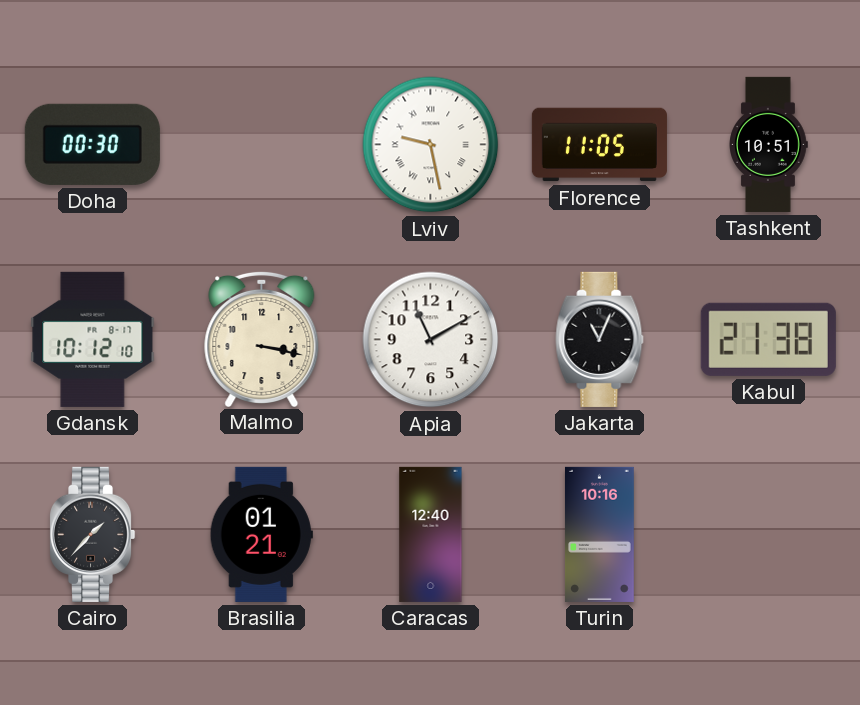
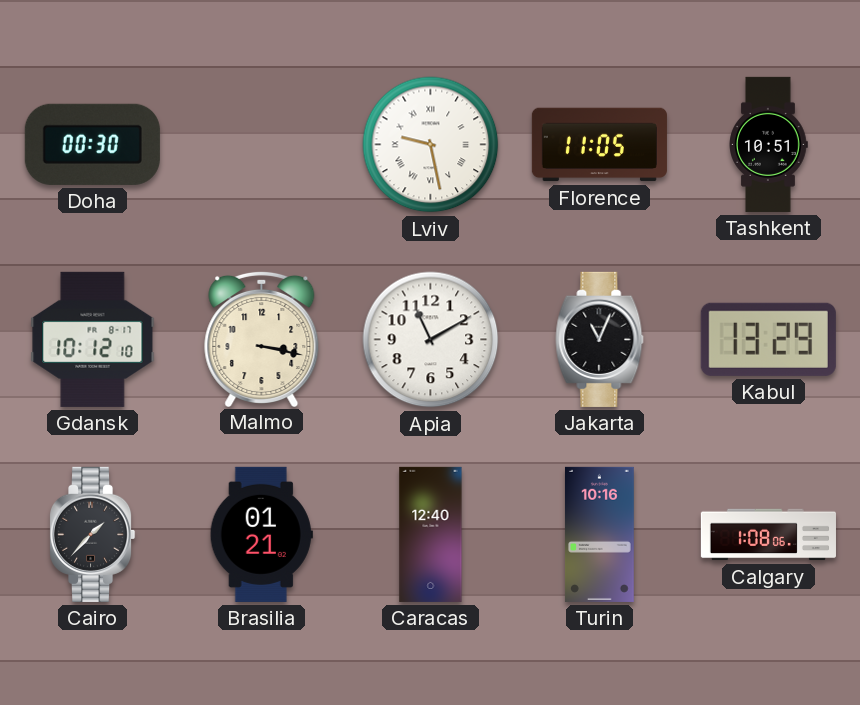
Kabul: 21:38 -> 13:29 (768, 339)
Calgary: none -> 1:08 (768, 535)
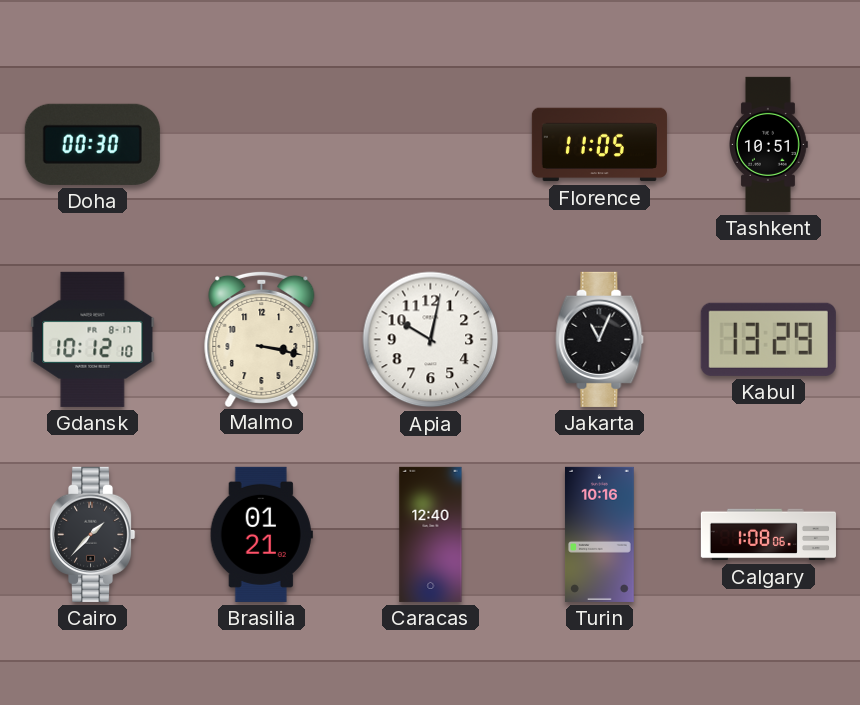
Lviv: 9:28 -> none (431, 145)
Apia: 11:10 -> 10:02 (431, 340)
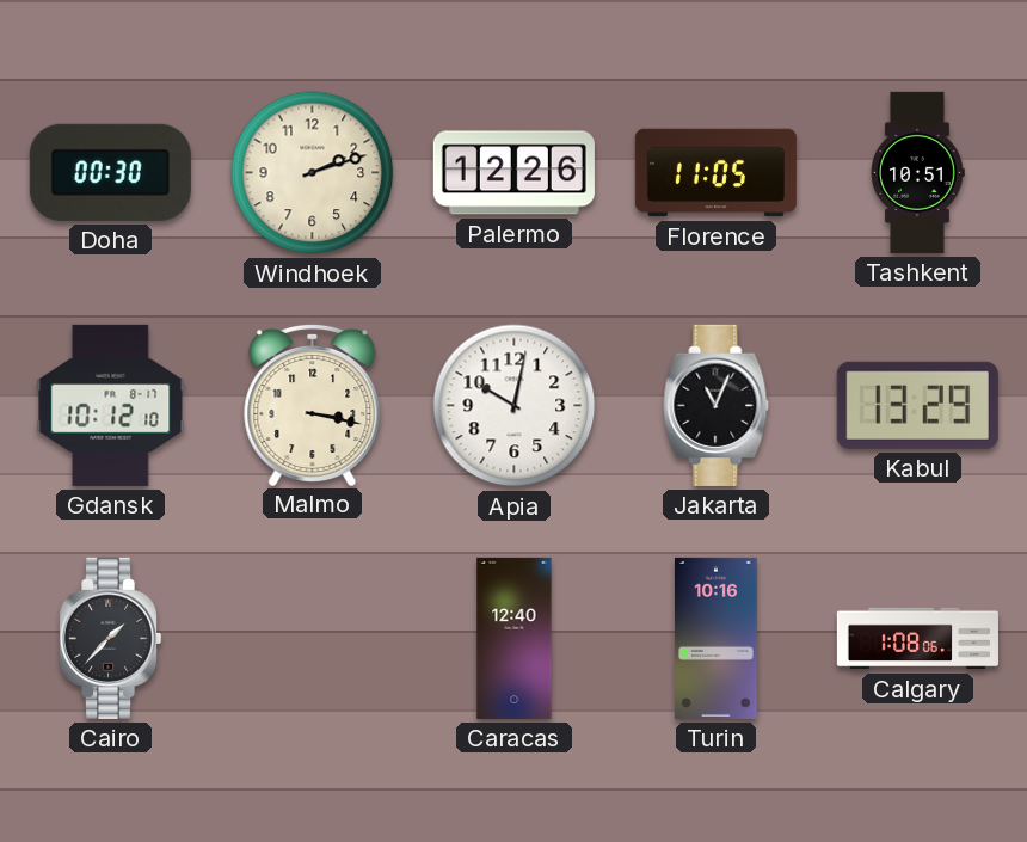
Windhoek: none -> 2:12 (313, 173)
Palermo: none -> 12:26 (513, 173)
Brasilia: 01:21 -> none (261, 534)
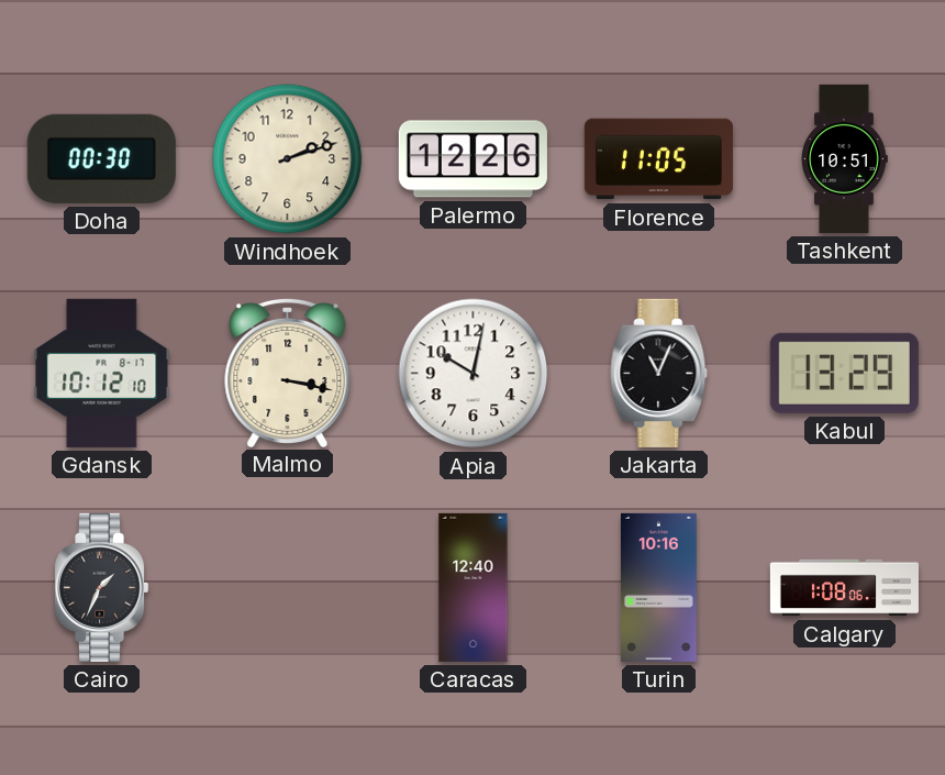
Cairo: 1:37 -> 1:34 (102, 587)
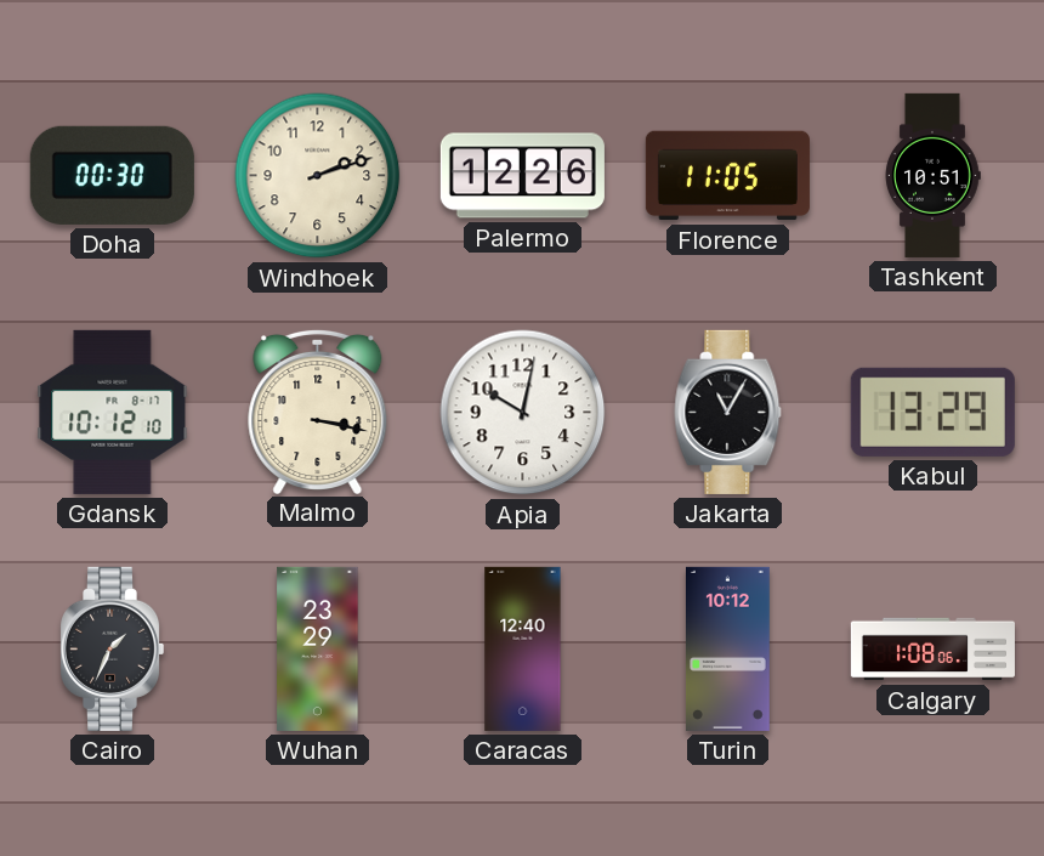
Jakarta: 11:04 -> 11:05 (728, 412)
Wuhan: none -> 23:29 (318, 648)
Turin: 10:16 -> 10:12 (727, 648)
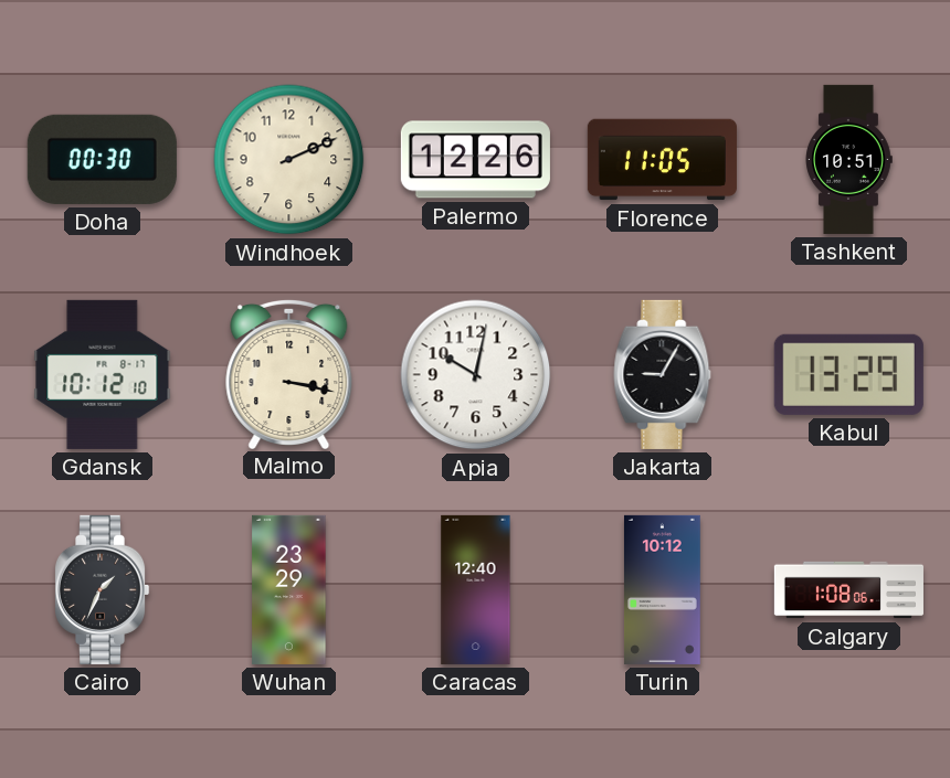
Windhoek: 2:12 -> 2:11 (289, 160)
Jakarta: 11:05 -> 9:05 (663, 374)
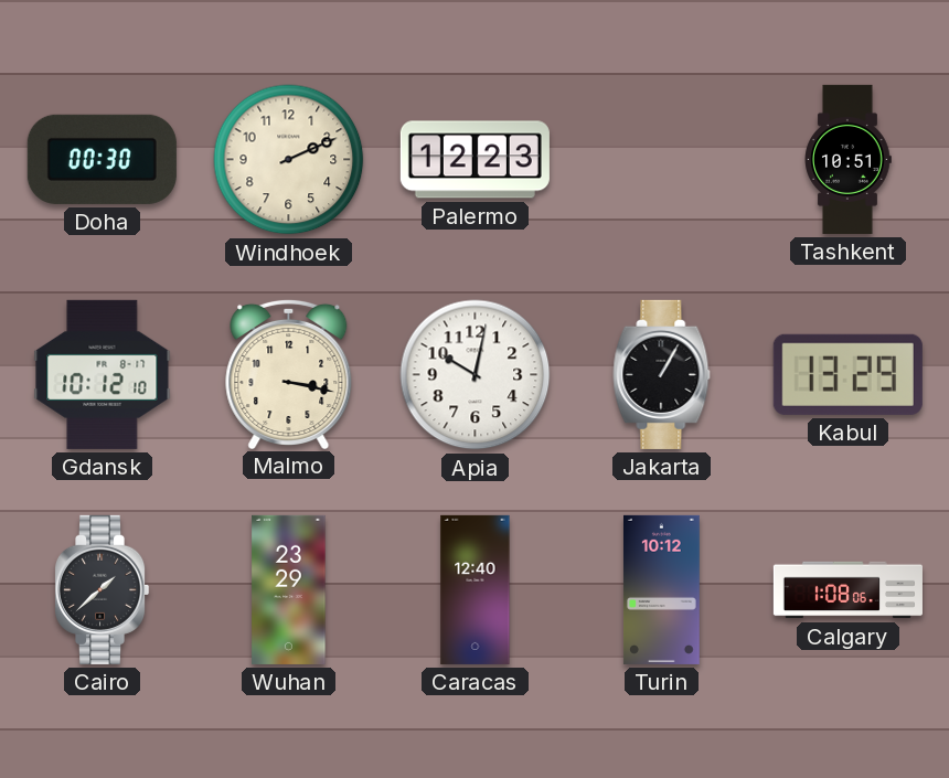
Palermo: 12:26 -> 12:23 (474, 160)
Florence: 11:05 -> none (662, 160)
Jakarta: 9:05 -> 1:05 (662, 374)
Cairo: 1:34 -> 1:38 (103, 589)
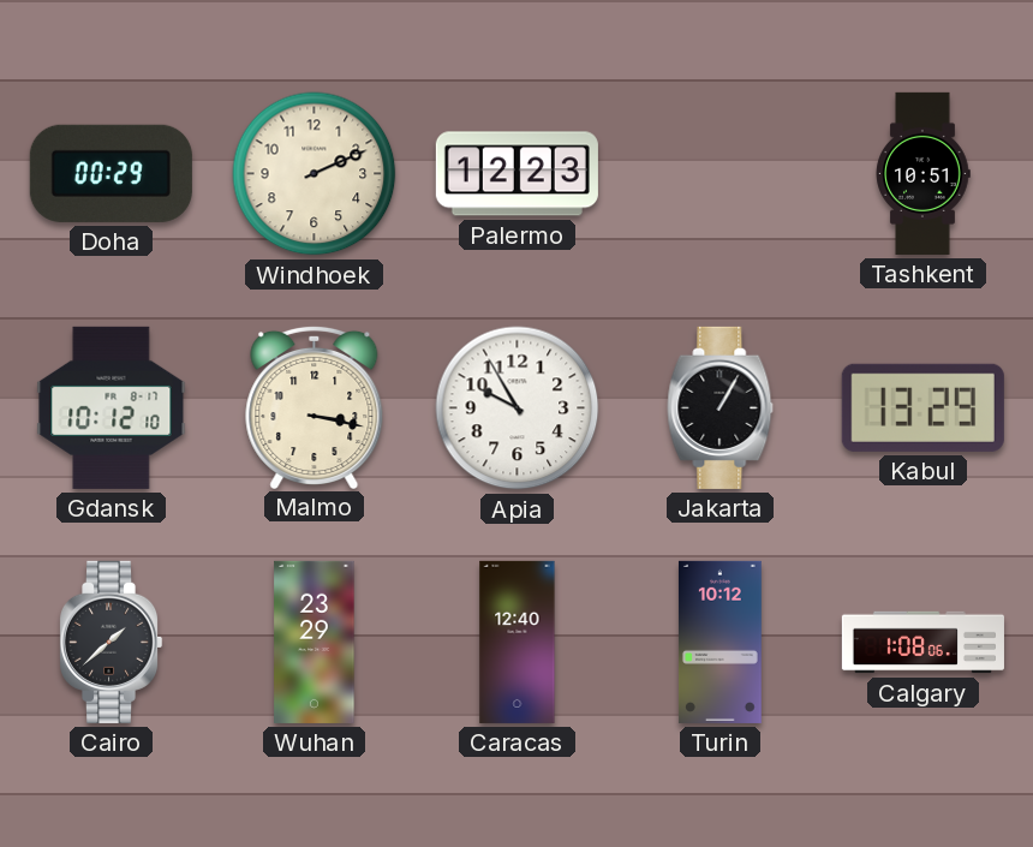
Doha: 00:30 -> 00:29 (111, 173)
Apia: 10:02 -> 9:55 (518, 408)
